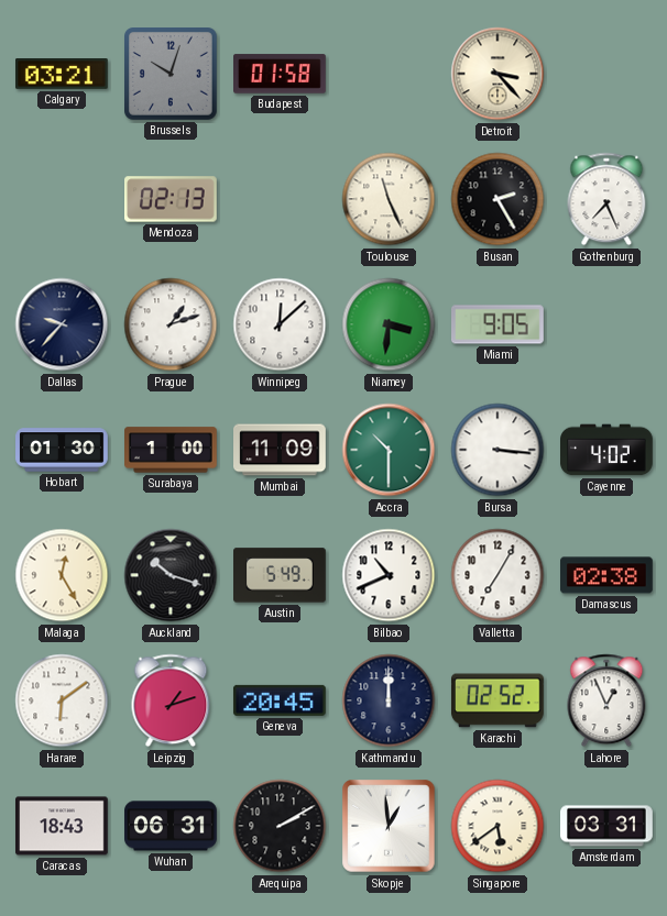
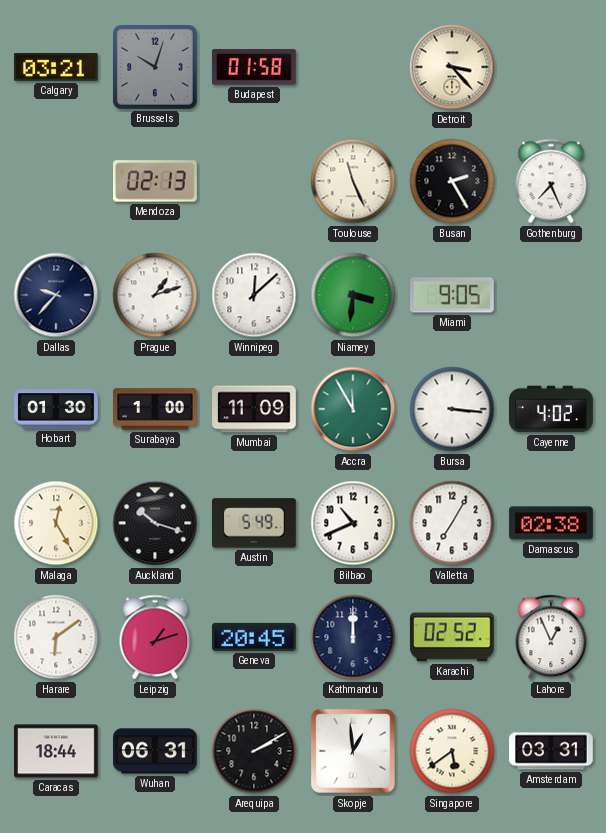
Accra: 10:30 -> 11:55 (353, 409)
Caracas: 18:43 -> 18:44 (57, 751)
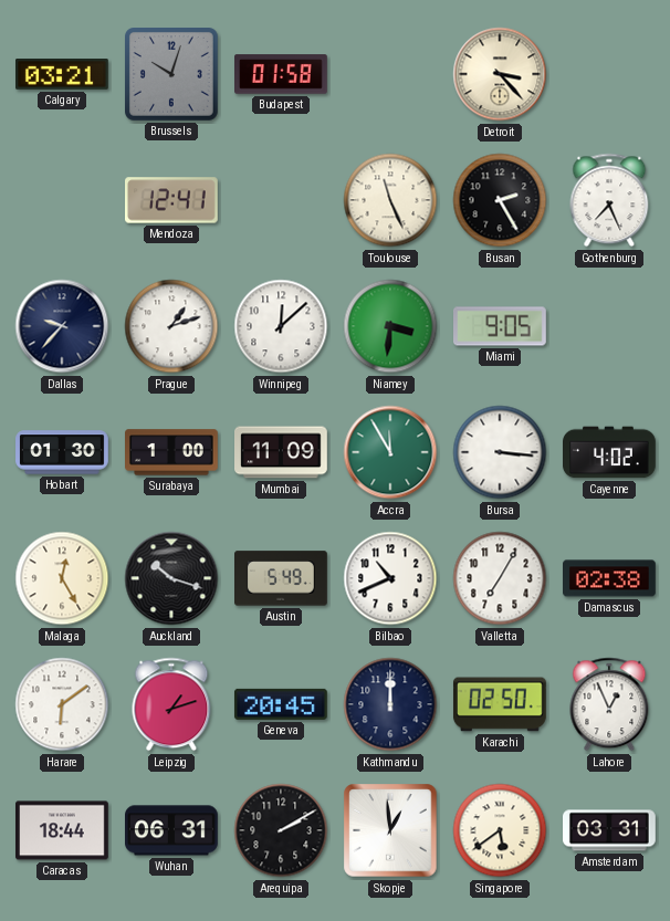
Mendoza: 02:13 -> 12:41 (172, 200)
Karachi: 02:52 -> 02:50 (500, 704)
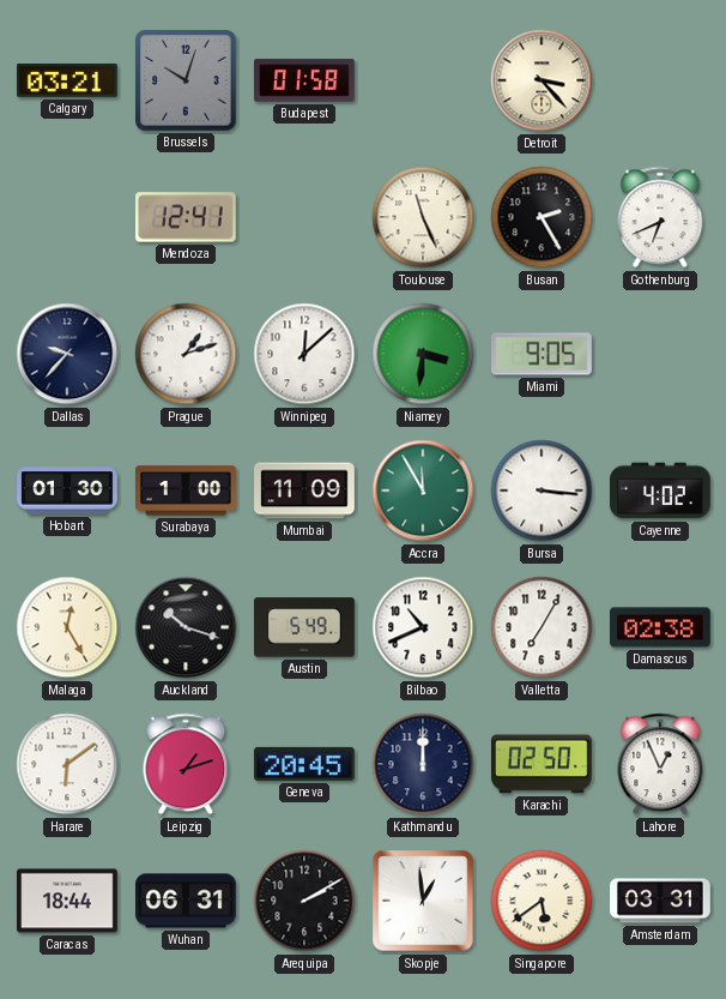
Gothenburg: 7:26 -> 6:41 (660, 217)
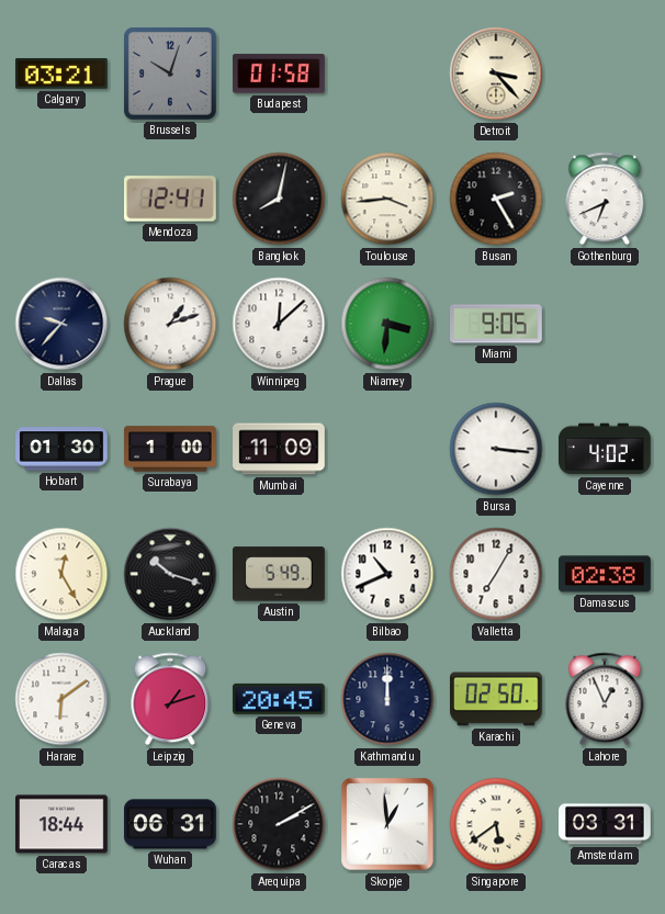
Bangkok: none -> 8:02 (279, 199)
Toulouse: 11:26 -> 3:44 (387, 199)
Accra: 11:55 -> none (423, 491)
